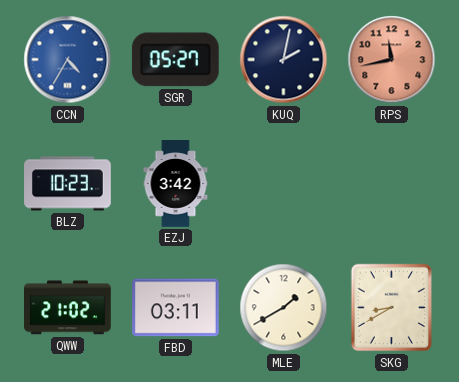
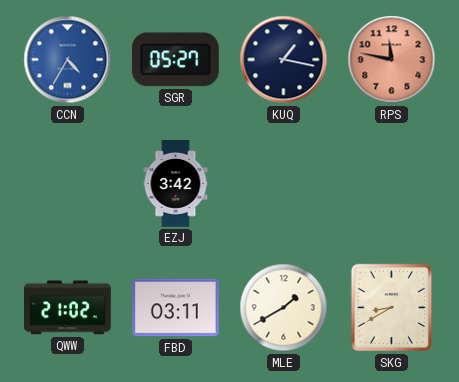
KUQ: 2:02 -> 1:17 (284, 60)
RPS: 11:43 -> 11:47 (392, 60)
BLZ: 10:23 -> none (68, 184)
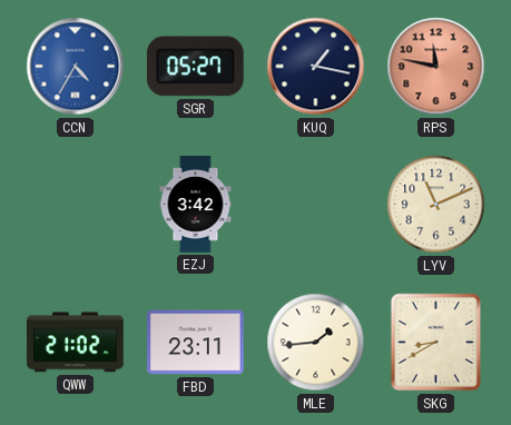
LYV: none -> 11:11 (436, 205)
FBD: 03:11 -> 23:11 (196, 343)
MLE: 1:40 -> 1:44 (316, 343)
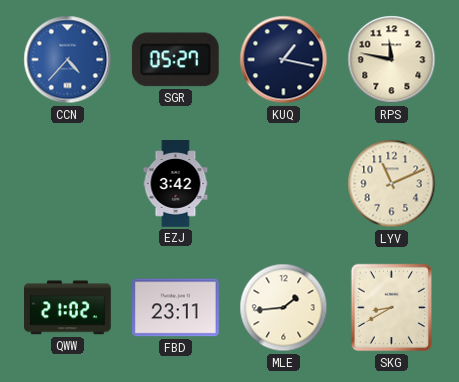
CCN: 4:35 -> 4:37 (68, 60)
RPS dial: salmon -> cream (392, 60)
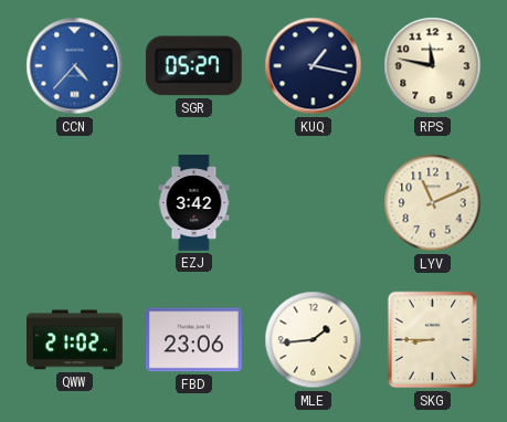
FBD: 23:11 -> 23:06 (194, 340)
SKG: 8:40 -> 8:45 (433, 340)
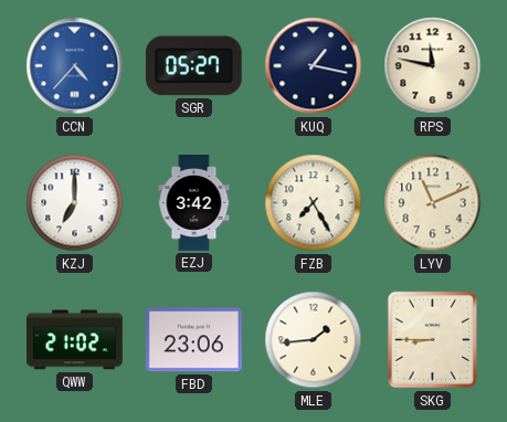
KZJ: none -> 7:00 (75, 203)
FZB: none -> 7:25 (314, 203)
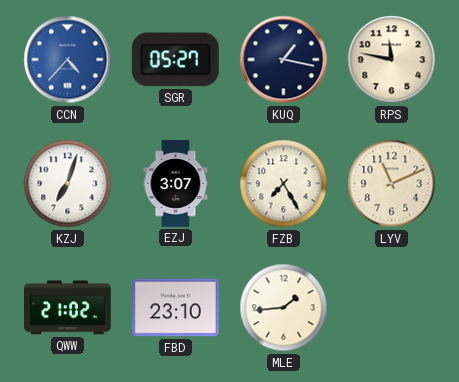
KZJ: 7:00 -> 7:03 (68, 184)
EZJ: 3:42 -> 3:07 (176, 184)
FBD: 23:06 -> 23:10 (176, 308)
SKG: 8:45 -> none (433, 340)
